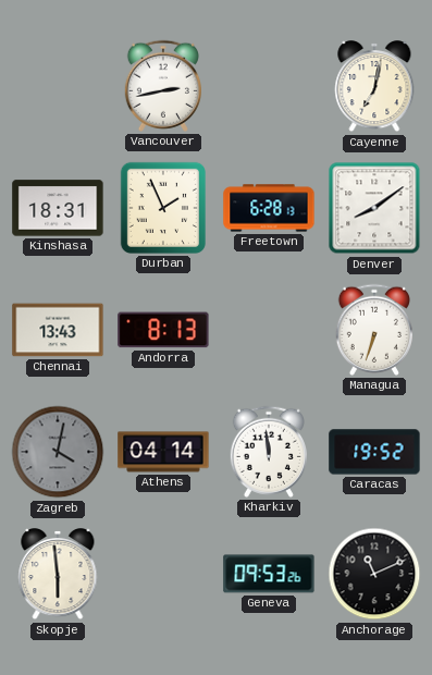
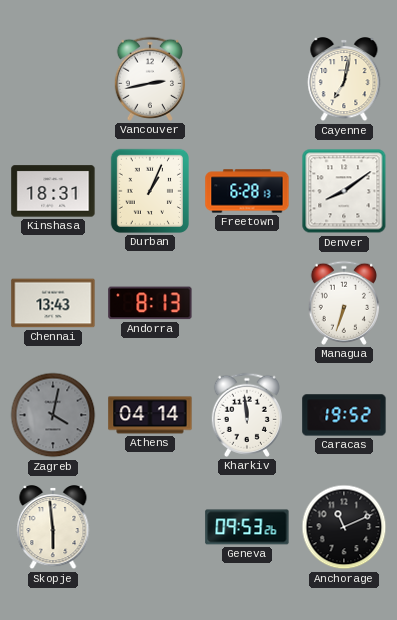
Durban: 1:56 -> 1:04 (150, 191)
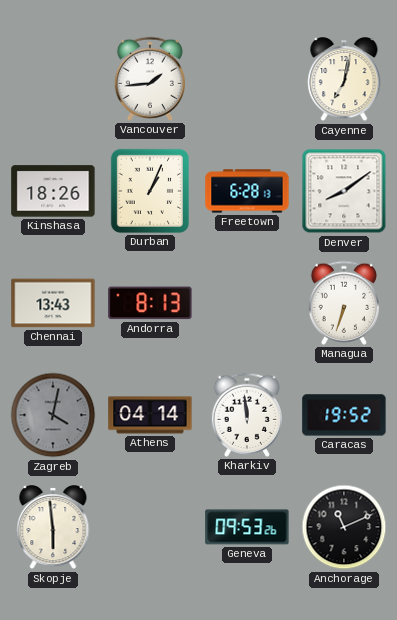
Vancouver: 2:43 -> 1:44 (149, 79)
Kinshasa: 18:31 -> 18:26 (53, 191)
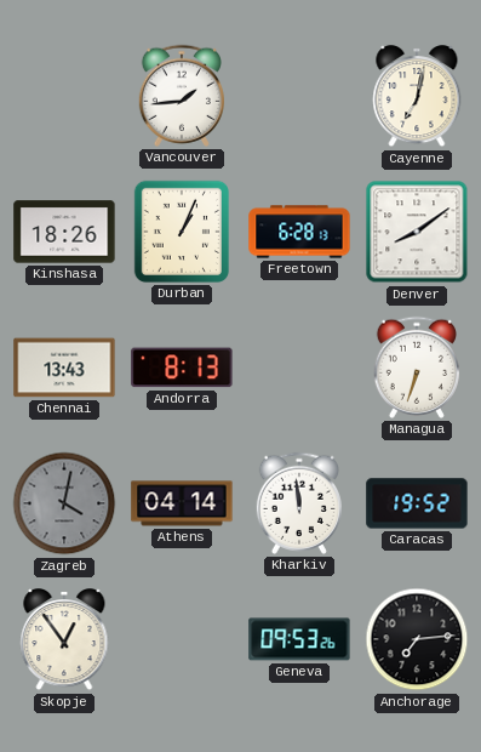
Skopje: 5:59 -> 12:54 (64, 640)
Anchorage: 11:11 -> 7:14 (417, 639)
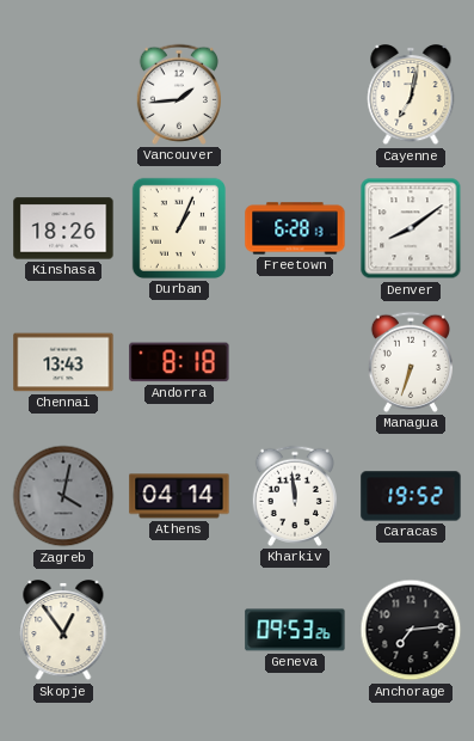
Andorra: 8:13 -> 8:18 (179, 362)
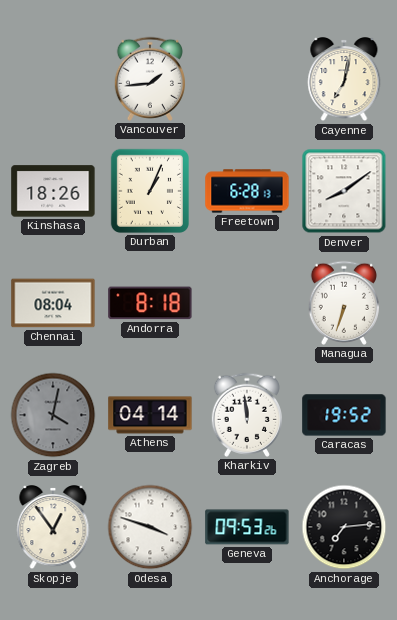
Chennai: 13:43 -> 08:04 (53, 303)
Odesa: none -> 3:48 (150, 527)
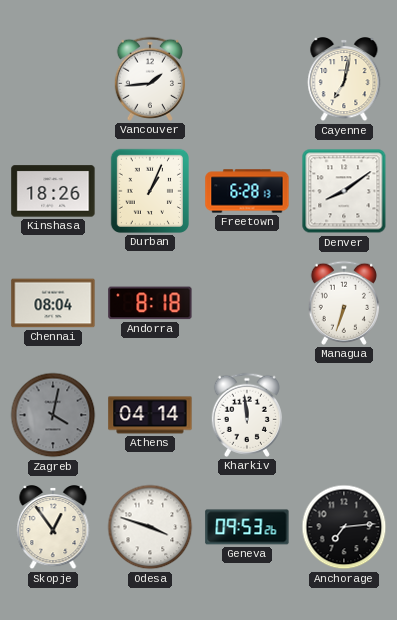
Caracas: 19:52 -> none (344, 415)
